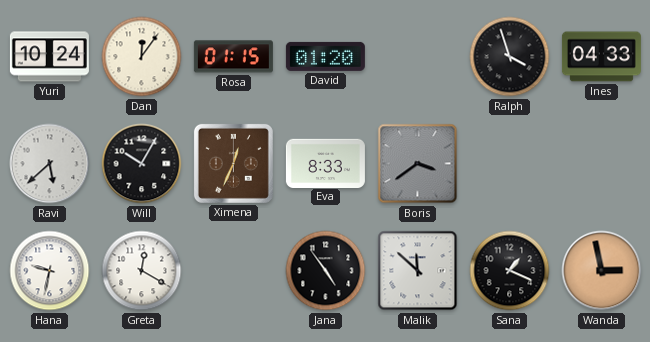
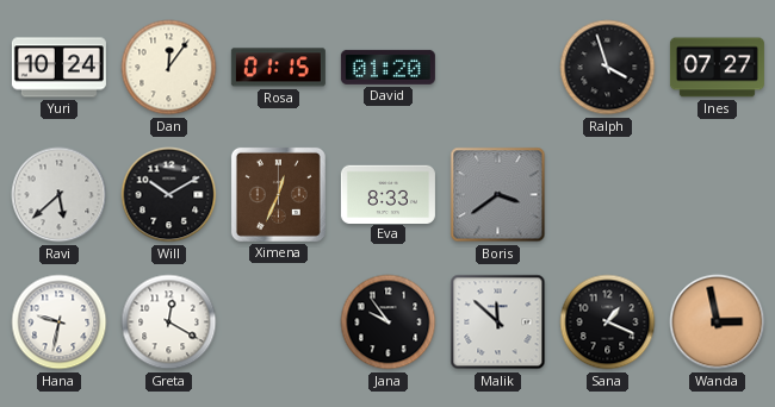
Ines: 04:33 -> 07:27 (717, 68)
Will: 10:05 -> 10:10 (169, 195)
Jana: 4:54 -> 9:54 (389, 323)
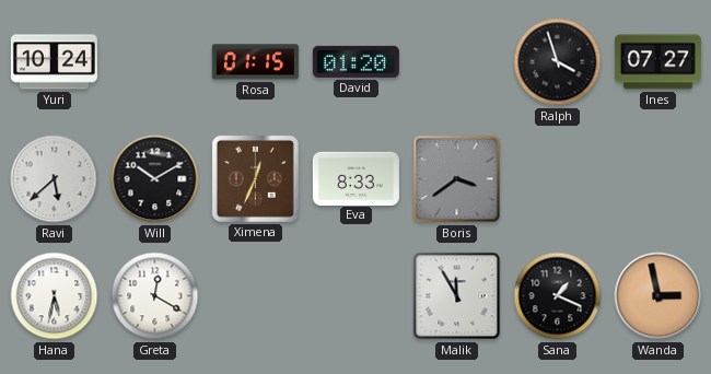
Dan: 12:06 -> none (169, 68)
Hana: 9:32 -> 5:32 (55, 296)
Jana: 9:54 -> none (389, 323)
Malik: 11:52 -> 11:55 (457, 296)
